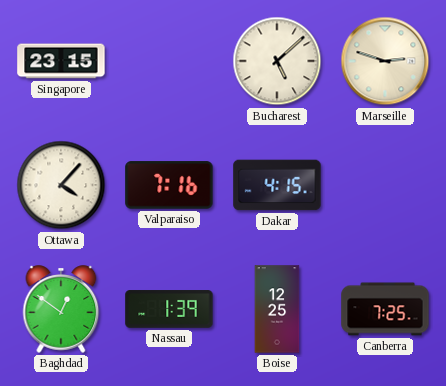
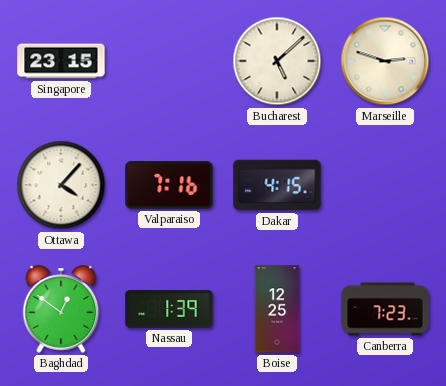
Canberra: 7:25 -> 7:23 (385, 309)
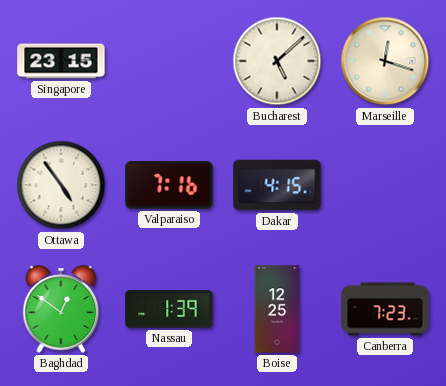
Marseille: 2:48 -> 12:18 (385, 61)
Ottawa: 4:07 -> 4:54 (61, 185)
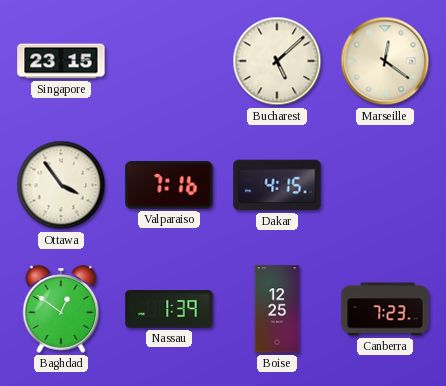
Marseille: 12:18 -> 12:21 (385, 61)
Ottawa: 4:54 -> 3:54 (61, 185)
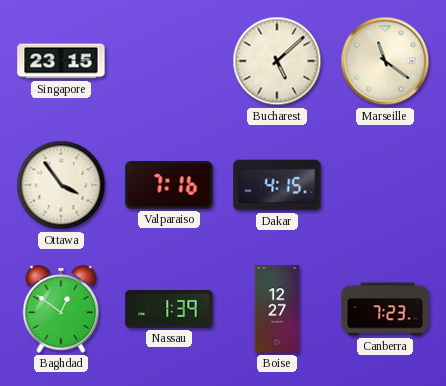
Marseille: 12:21 -> 11:21 (385, 61)
Boise: 12:25 -> 12:27 (277, 309)
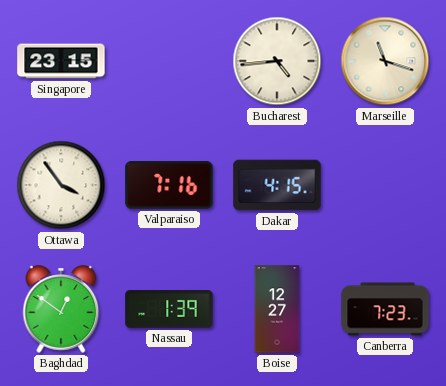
Bucharest: 5:08 -> 4:44 (277, 61)
Marseille: 11:21 -> 11:18 (385, 61)
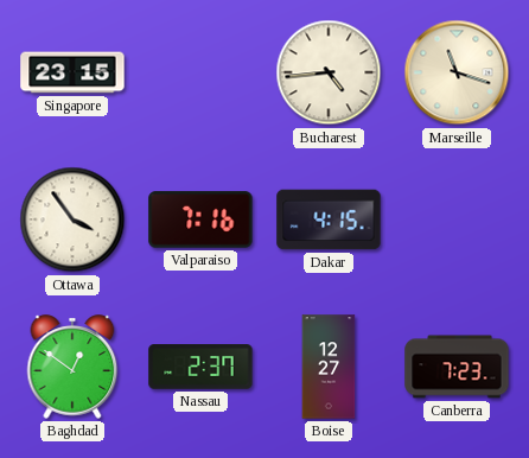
Nassau: 1:39 -> 2:37 (200, 367)
